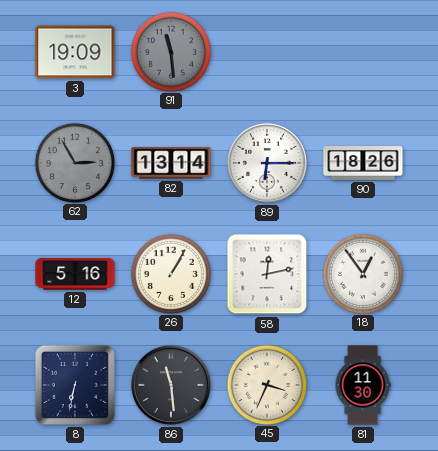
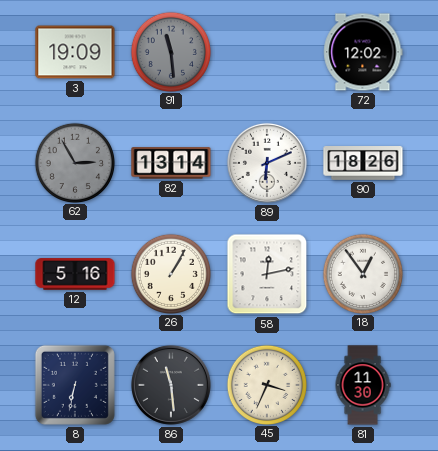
72: none -> 12:02 (363, 52)
89: 6:15 -> 6:11 (267, 163)
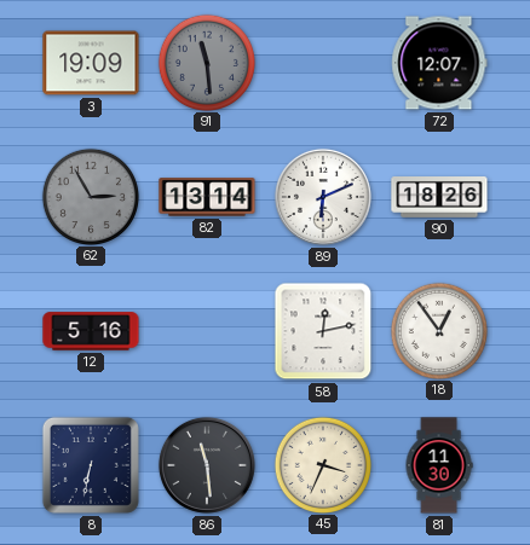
72: 12:02 -> 12:07 (439, 63)
26: 1:05 -> none (170, 273)
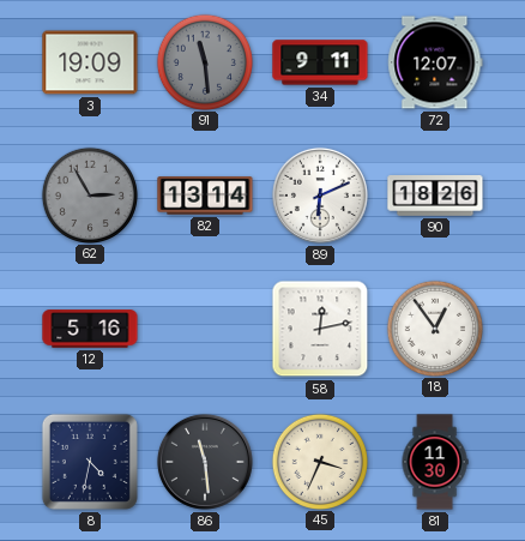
34: none -> 9:11 (320, 62)
8: 6:32 -> 4:32 (90, 462)
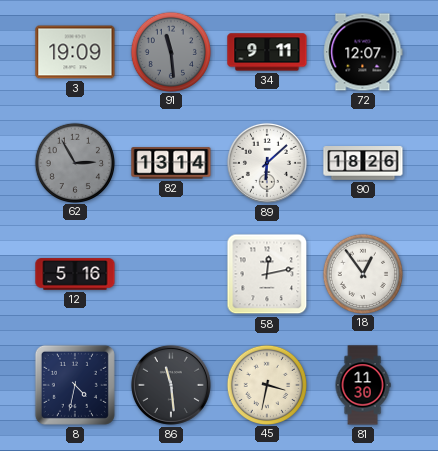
89: 6:11 -> 6:08 (267, 163)
45: 3:34 -> 3:32 (266, 384)
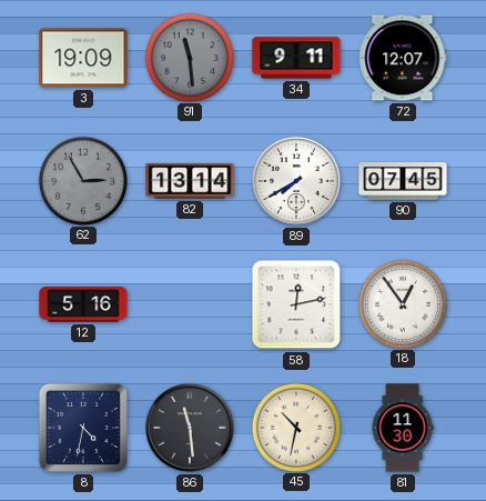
89: 6:08 -> 7:40 (296, 181)
90: 18:26 -> 07:45 (403, 182)
45: 3:32 -> 10:32 (295, 427)
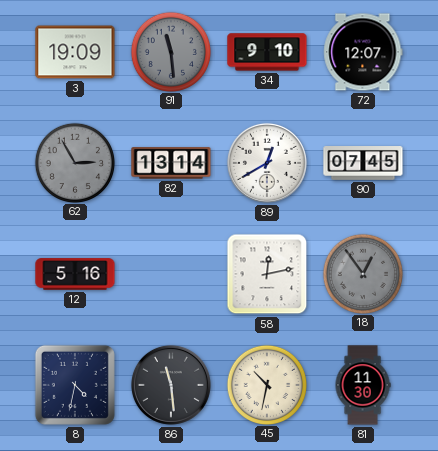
34: 9:11 -> 9:10 (267, 52)
89: 7:40 -> 12:40 (267, 163)
18 dial: white -> grey (362, 273)
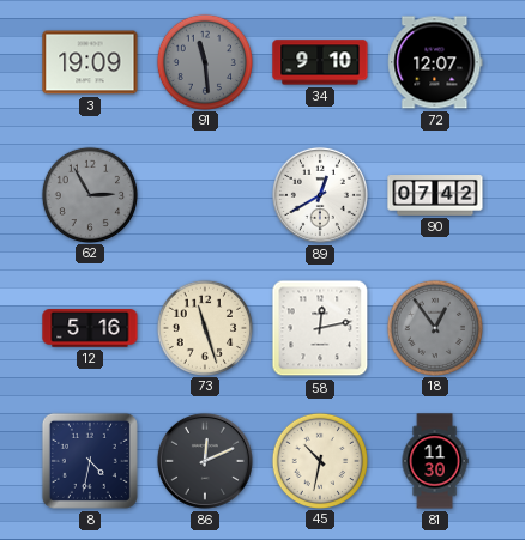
82: 13:14 -> none (171, 163)
90: 07:45 -> 07:42 (435, 196)
73: none -> 11:27 (204, 327)
86: 11:29 -> 12:11 (205, 461)
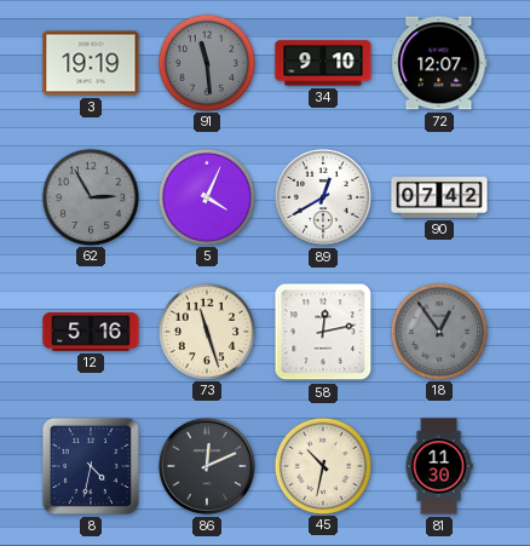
3: 19:09 -> 19:19 (91, 63)
5: none -> 4:04 (206, 196)
